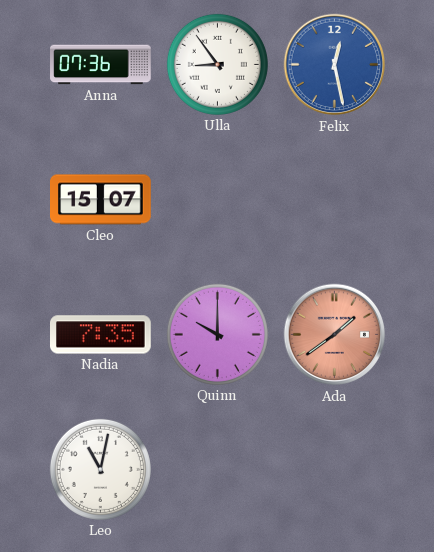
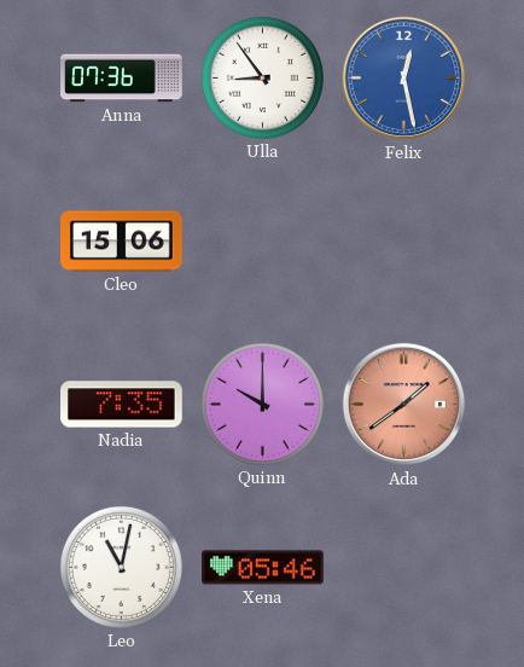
Cleo: 15:07 -> 15:06 (122, 242)
Xena: none -> 05:46 (263, 568)
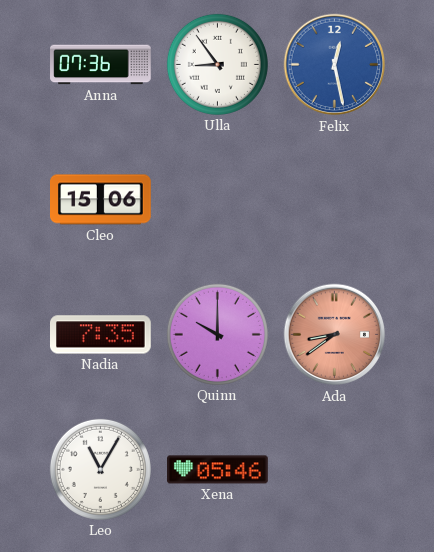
Ada: 1:39 -> 8:39 (335, 335)
Leo: 11:02 -> 11:05 (100, 469)
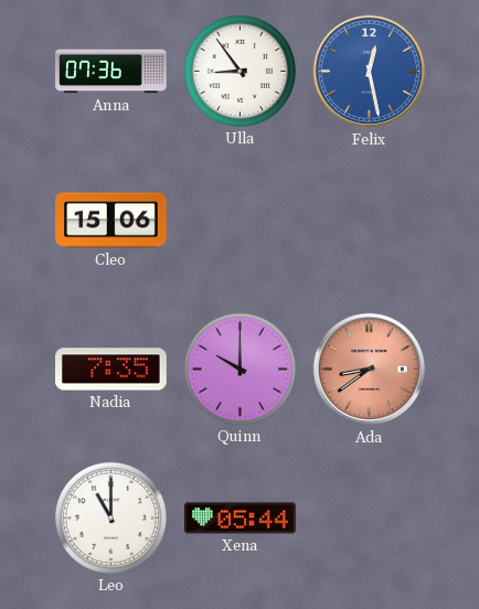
Leo: 11:05 -> 11:00 (110, 517)
Xena: 05:46 -> 05:44 (241, 519)
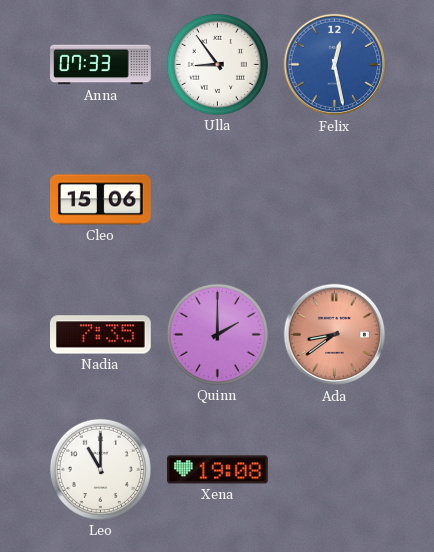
Anna: 07:36 -> 07:33 (101, 65)
Quinn: 10:00 -> 2:00 (217, 334)
Xena: 05:44 -> 19:08 (218, 470)
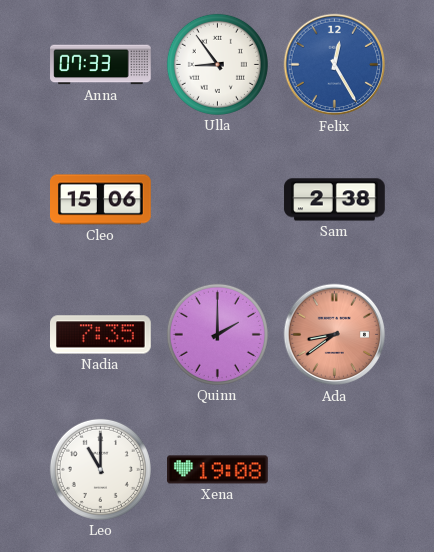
Felix: 12:28 -> 12:25 (335, 65)
Sam: none -> 2:38 (335, 200)
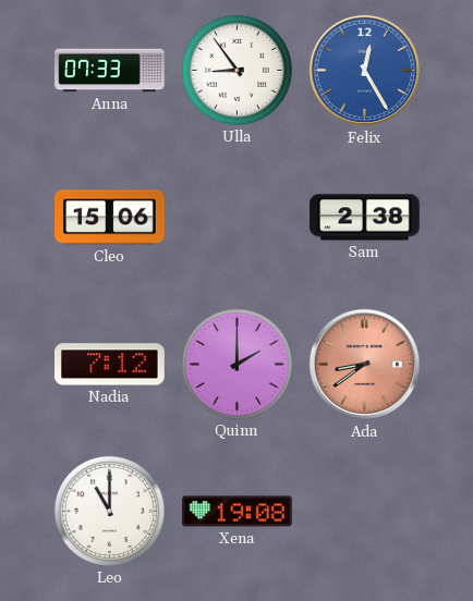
Nadia: 7:35 -> 7:12 (110, 365)
